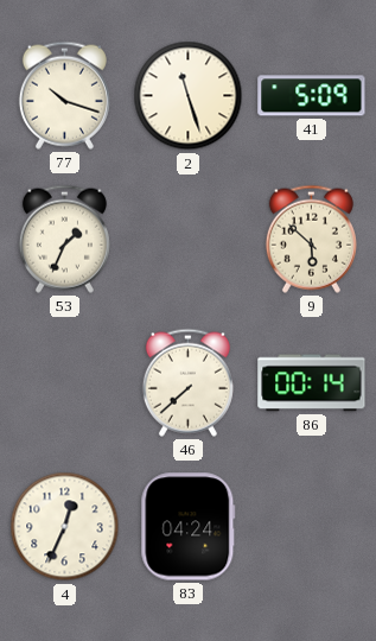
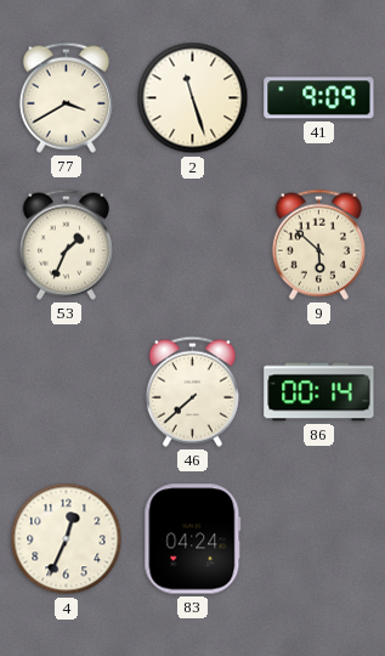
77: 10:18 -> 3:40 (66, 97)
41: 5:09 -> 9:09 (319, 98)
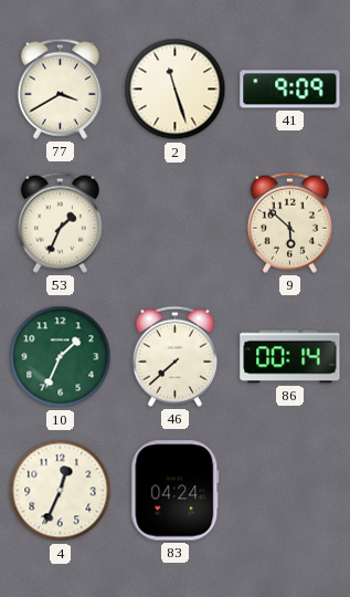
10: none -> 1:34 (61, 357)
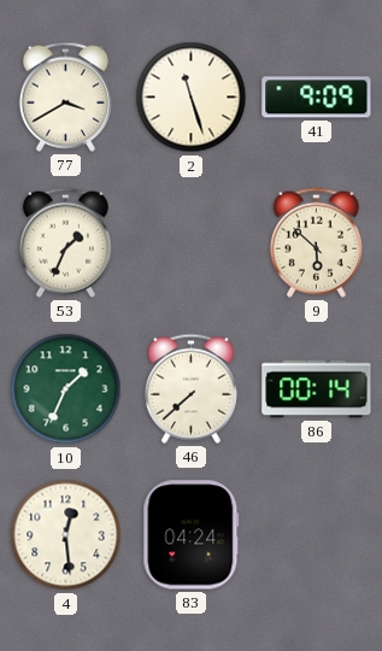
4: 12:34 -> 12:29 (66, 535)
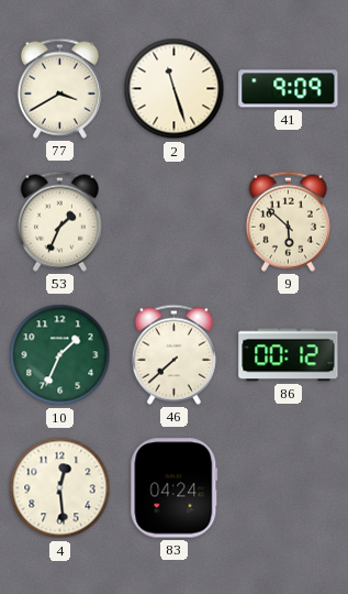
86: 00:14 -> 00:12 (289, 355)
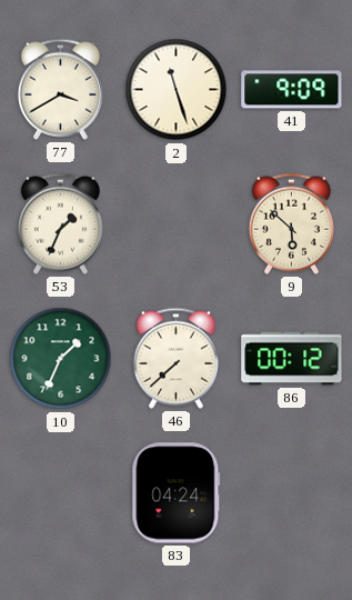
4: 12:29 -> none (60, 488)
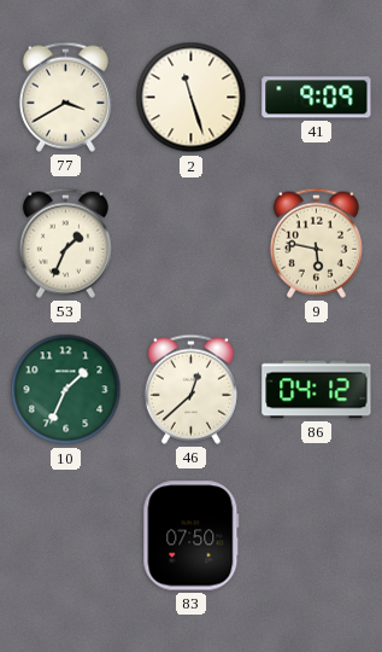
9: 5:52 -> 5:47 (316, 243)
46: 7:38 -> 12:38 (190, 389)
86: 00:12 -> 04:12 (317, 390)
83: 04:24 -> 07:50 (192, 536)
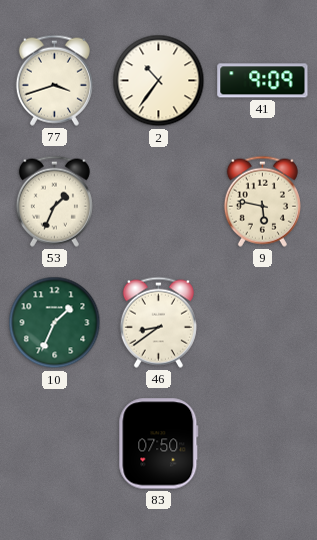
77: 3:40 -> 3:42 (54, 80)
2: 11:27 -> 10:36 (159, 81)
46: 12:38 -> 8:39 (158, 322)
86: 04:12 -> none (317, 390)
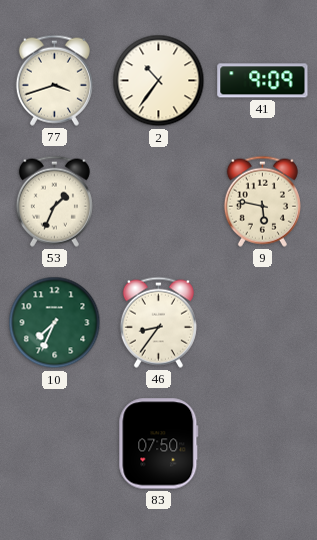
10: 1:34 -> 7:34 (55, 323)
46: 8:39 -> 8:36 (158, 322)
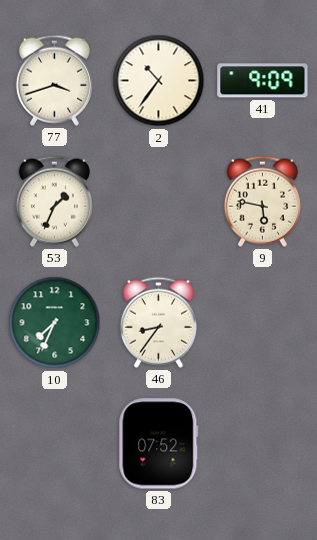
83: 07:50 -> 07:52 (159, 444)
